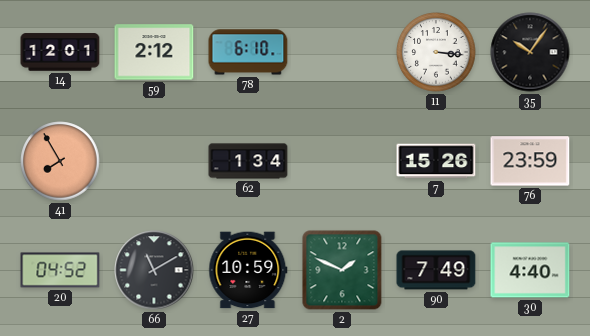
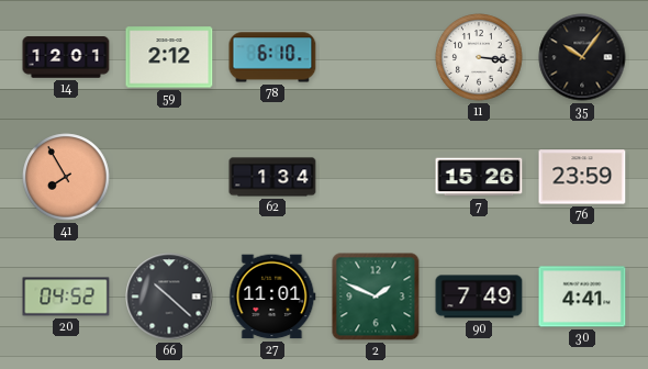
66: 11:10 -> 10:22 (169, 297)
27: 10:59 -> 11:01 (272, 297)
30: 4:40 -> 4:41 (582, 297)
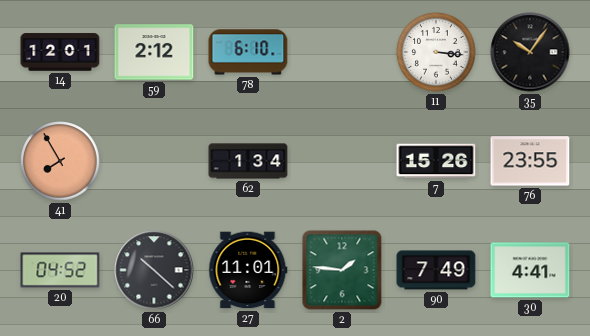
76: 23:59 -> 23:55 (530, 161)
2: 1:49 -> 1:46 (342, 270)
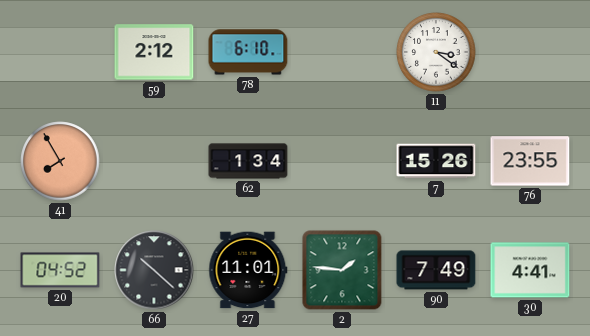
14: 12:01 -> none (60, 52)
11: 3:16 -> 3:21 (436, 52)
35: 10:06 -> none (530, 52)
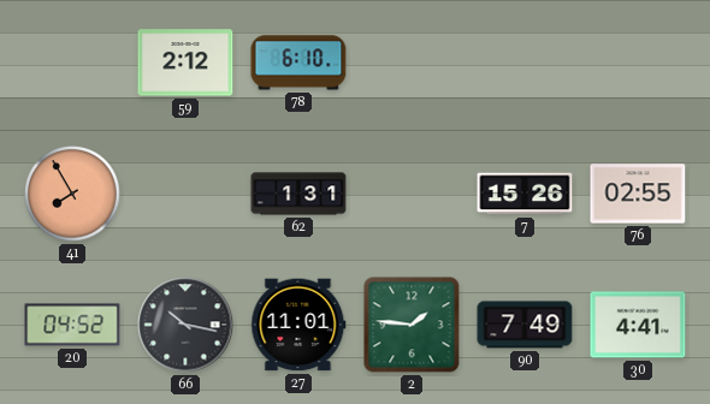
11: 3:21 -> none (436, 52)
62: 1:34 -> 1:31 (298, 194)
76: 23:55 -> 02:55 (638, 194)
66: 10:22 -> 10:17 (185, 325)
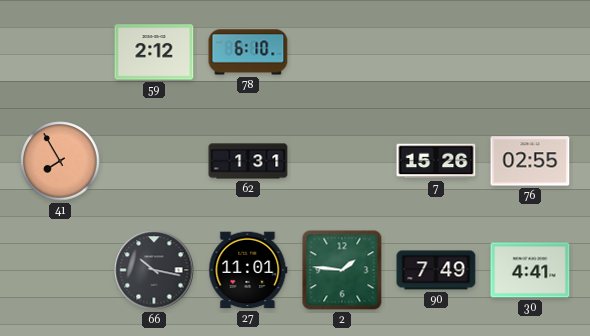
20: 04:52 -> none (72, 325)
